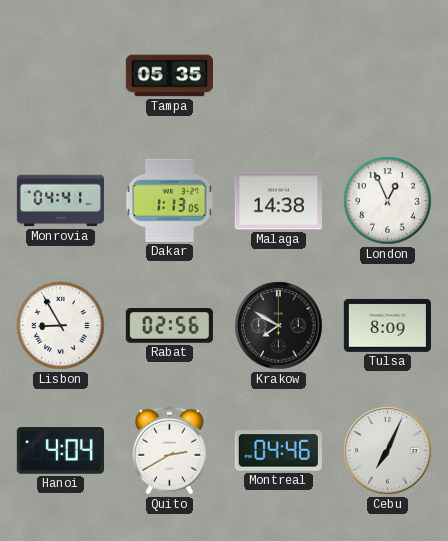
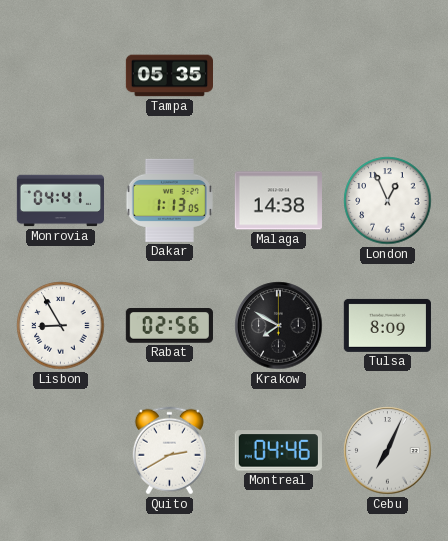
Hanoi: 4:04 -> none (60, 451)
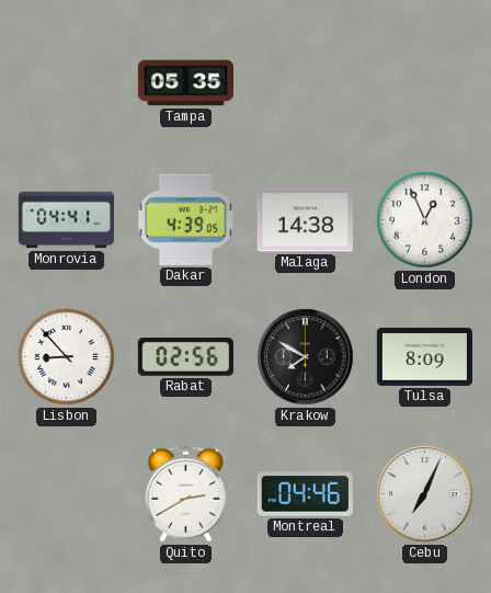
Dakar: 1:13 -> 4:39 (185, 219)
Lisbon: 8:55 -> 8:53 (67, 357)
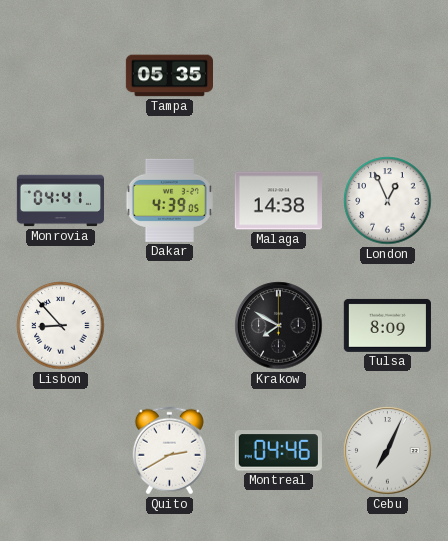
Rabat: 02:56 -> none (185, 357)
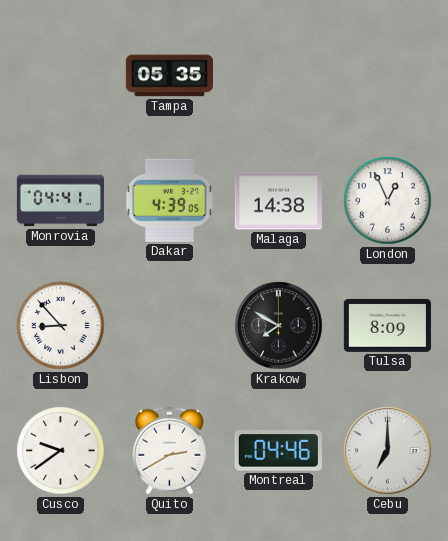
Cusco: none -> 9:39 (61, 451)
Cebu: 7:04 -> 7:00 (388, 451)
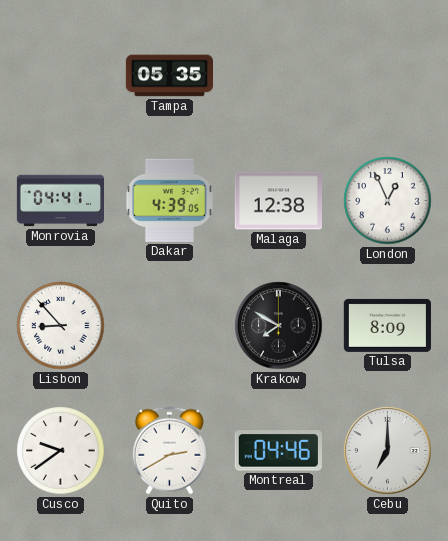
Malaga: 14:38 -> 12:38 (278, 201)
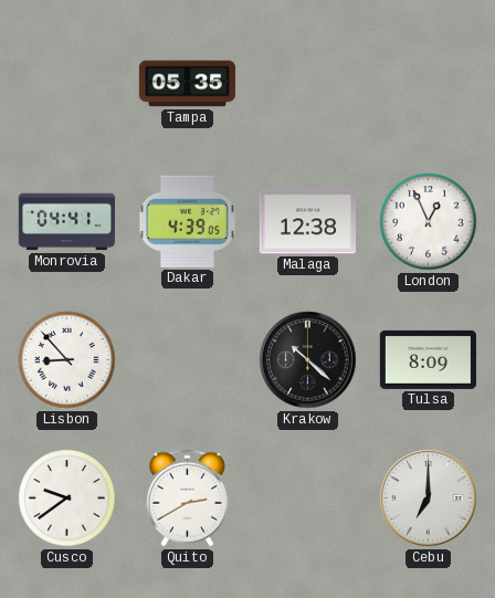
Krakow: 7:50 -> 10:22 (308, 360)
Montreal: 04:46 -> none (278, 451)
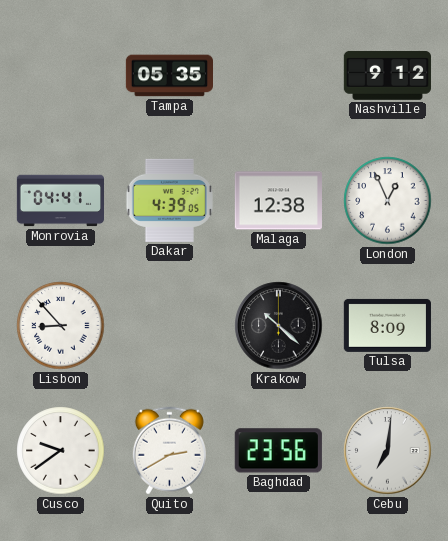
Nashville: none -> 9:12 (387, 75)
Baghdad: none -> 23:56 (278, 451)
Cebu: 7:00 -> 7:01 (388, 451)
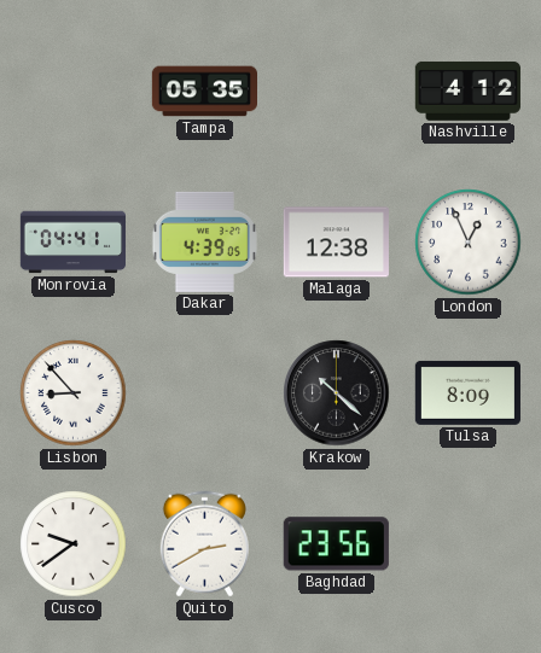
Nashville: 9:12 -> 4:12 (467, 91)
Cebu: 7:01 -> none (388, 451)
